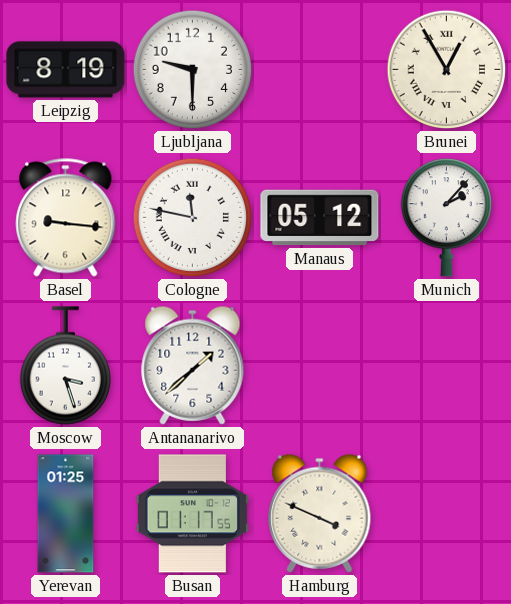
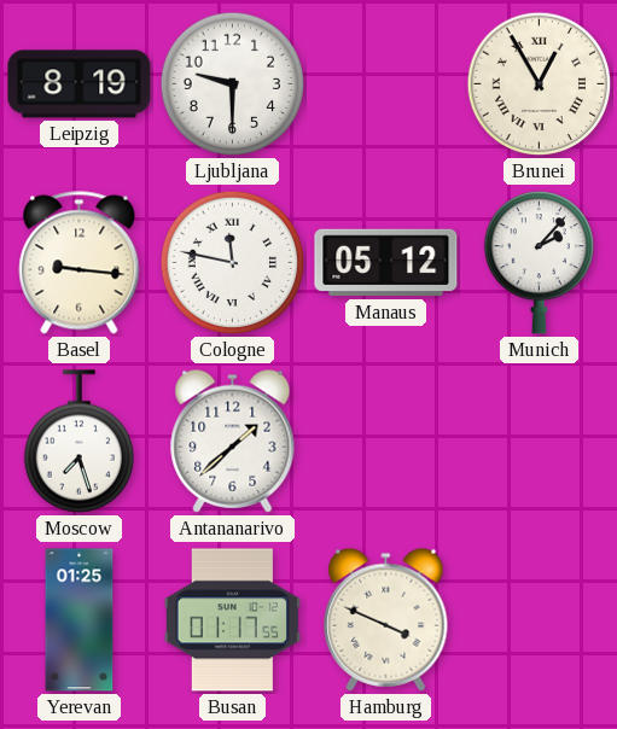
Moscow: 3:27 -> 7:27 (78, 442)
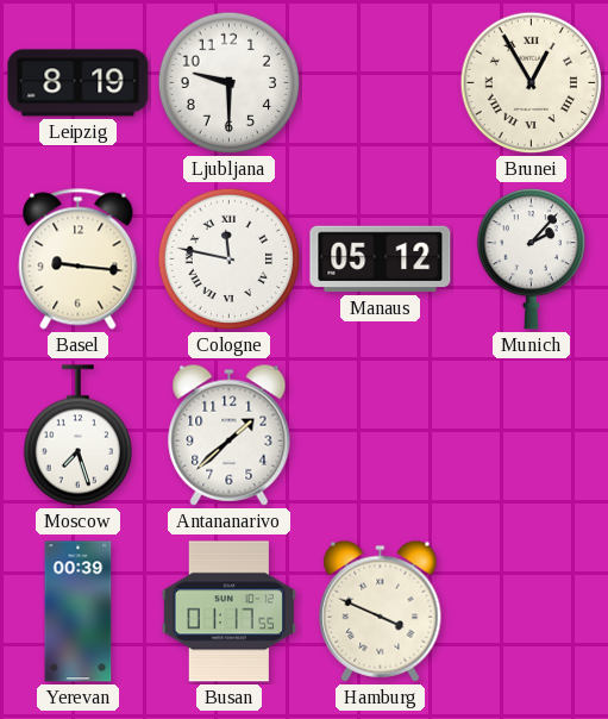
Yerevan: 01:25 -> 00:39 (79, 612)
